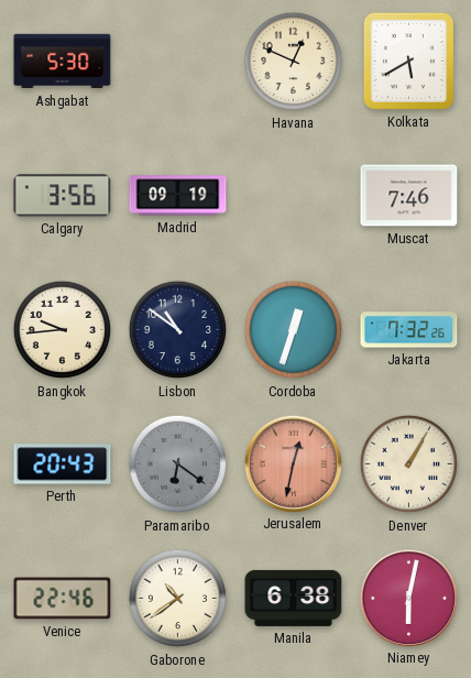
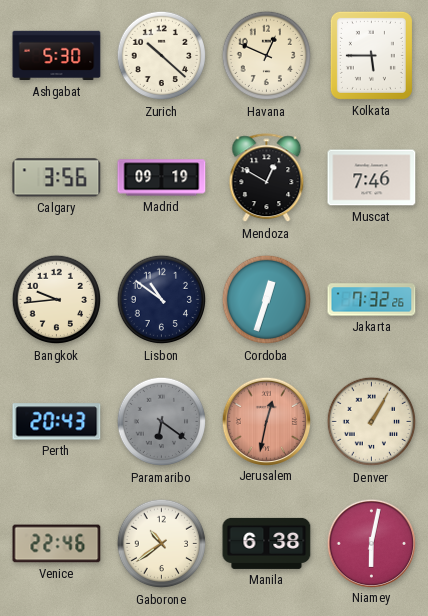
Zurich: none -> 10:22 (162, 56)
Kolkata: 5:40 -> 5:45 (371, 55)
Mendoza: none -> 12:50 (267, 178)
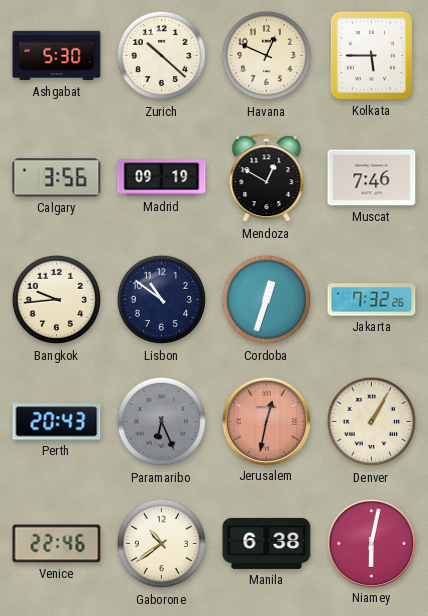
Paramaribo: 6:21 -> 6:26 (162, 422)
